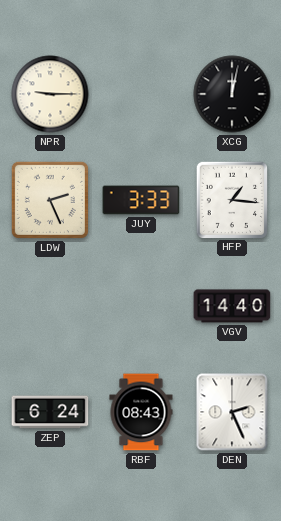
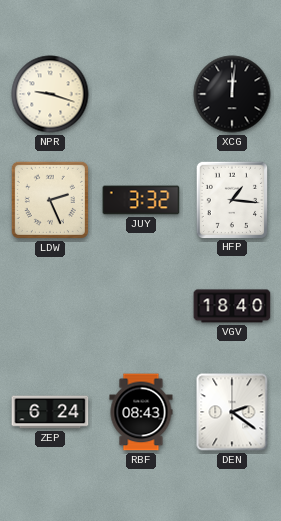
NPR: 9:15 -> 9:18 (50, 94)
XCG: 12:02 -> 12:01 (232, 94)
JUY: 3:33 -> 3:32 (141, 200)
VGV: 14:40 -> 18:40 (232, 306)
DEN: 2:26 -> 2:21 (232, 412)
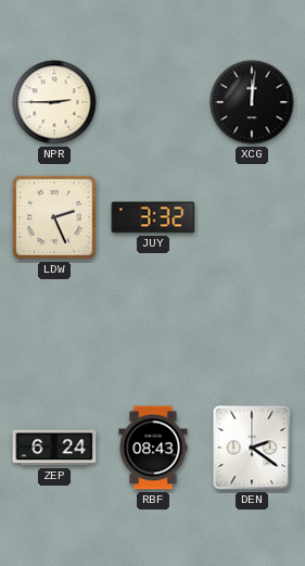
NPR: 9:18 -> 2:45 (54, 102)
HFP: 1:16 -> none (231, 199)
VGV: 18:40 -> none (232, 306)
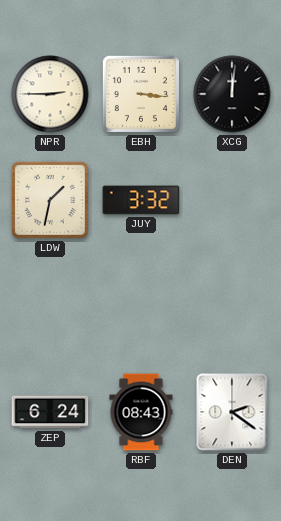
EBH: none -> 3:16 (141, 94)
LDW: 2:26 -> 1:32 (50, 200)
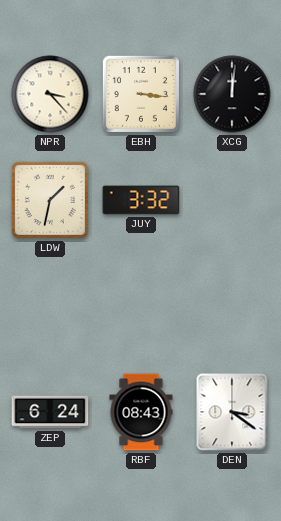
NPR: 2:45 -> 3:23 (50, 94)
DEN: 2:21 -> 3:21 (232, 412)
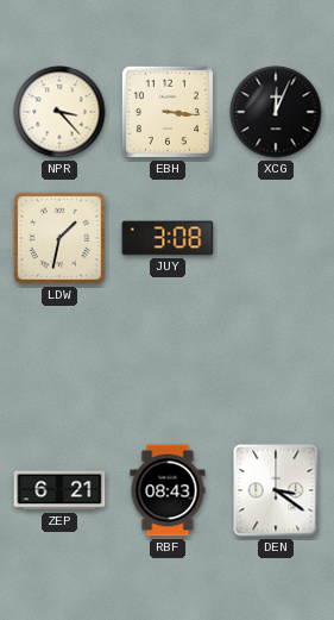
XCG: 12:01 -> 12:04 (276, 112)
JUY: 3:32 -> 3:08 (168, 238)
ZEP: 6:24 -> 6:21 (59, 490)
